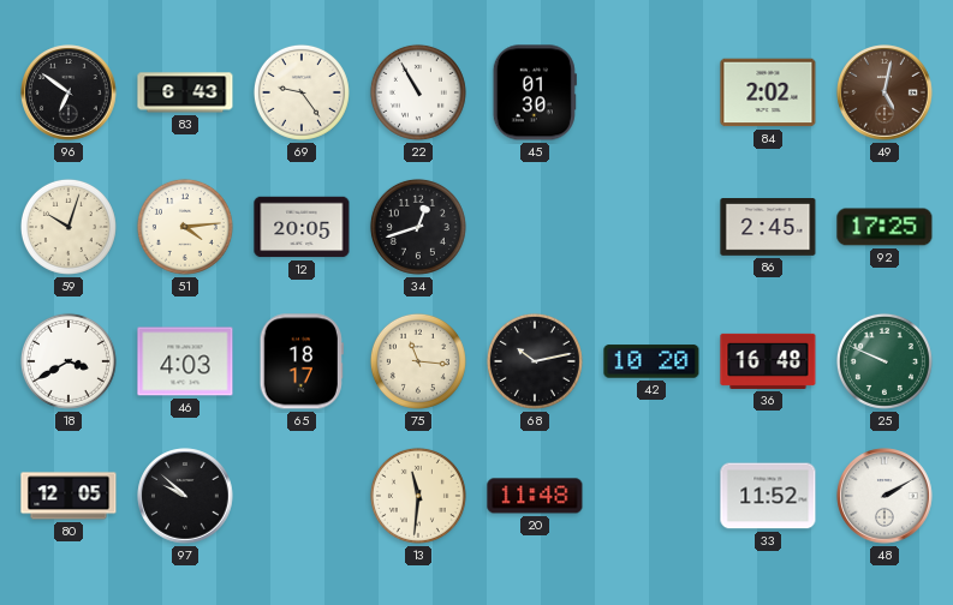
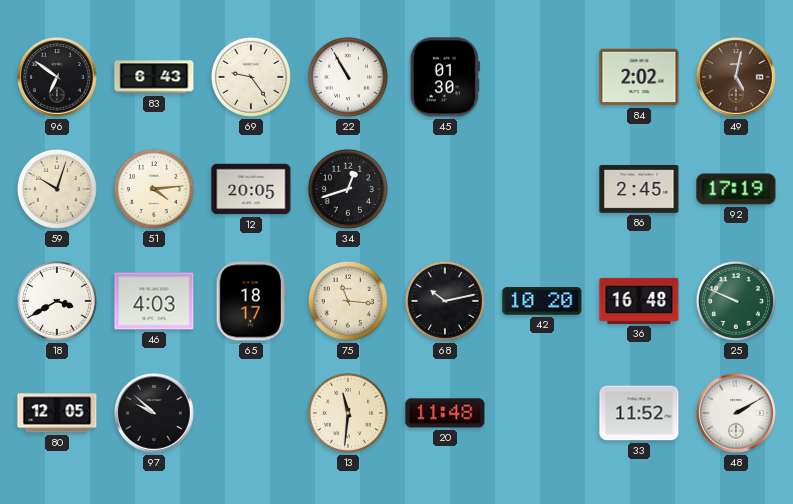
92: 17:25 -> 17:19 (736, 189)
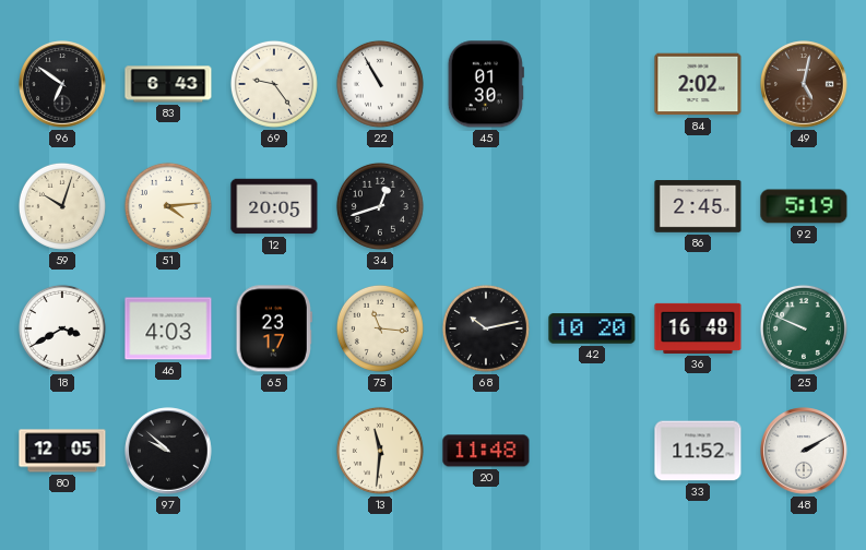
92: 17:19 -> 5:19 (804, 206)
65: 18:17 -> 23:17 (274, 328)
